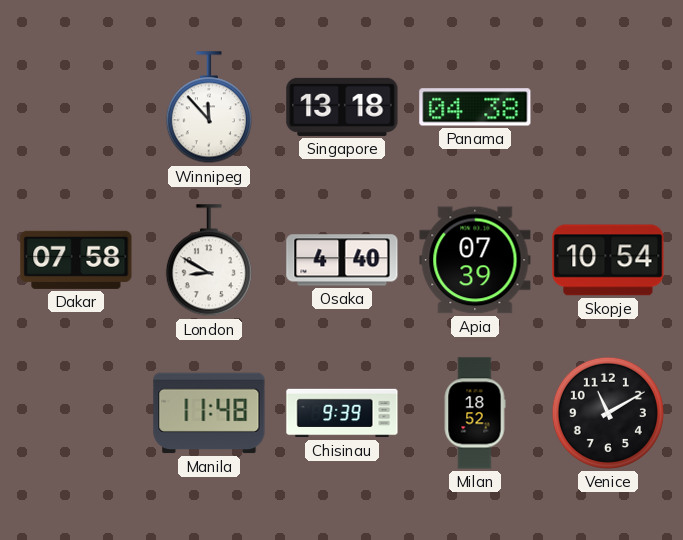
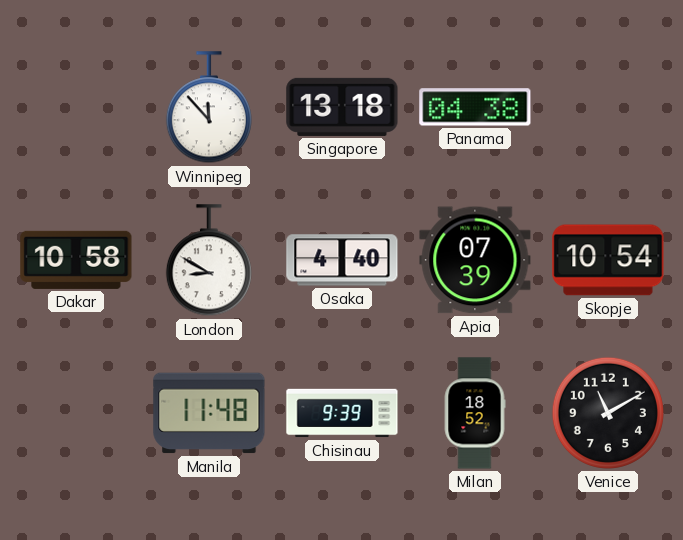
Dakar: 07:58 -> 10:58 (76, 260)
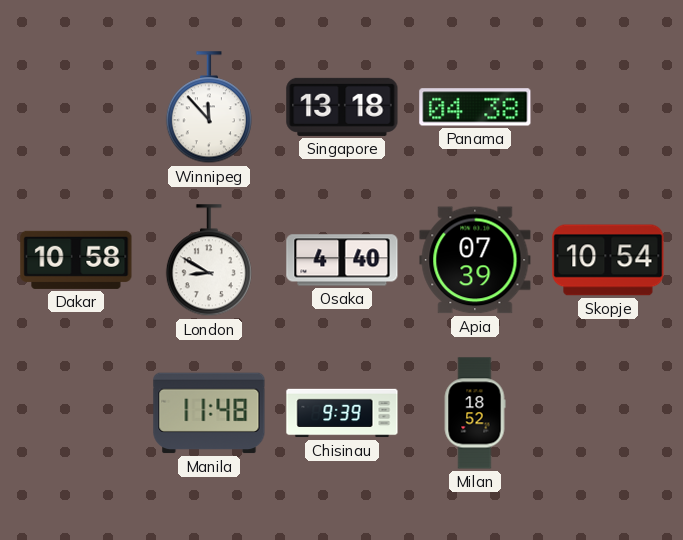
Venice: 11:10 -> none (608, 413)
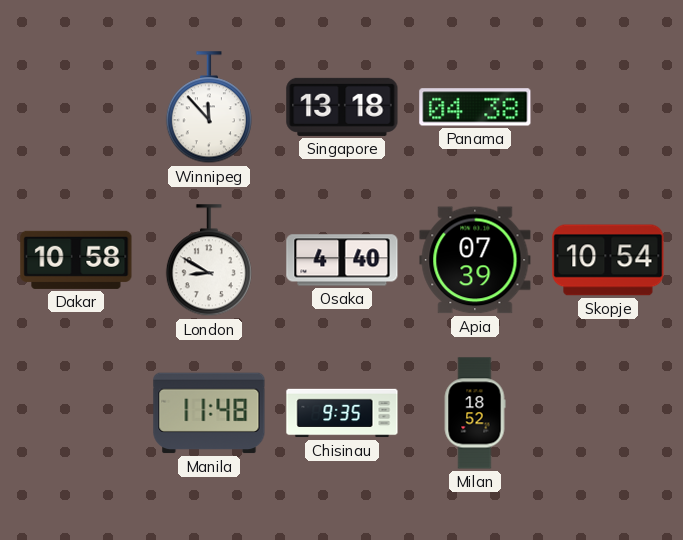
Chisinau: 9:39 -> 9:35 (342, 413)
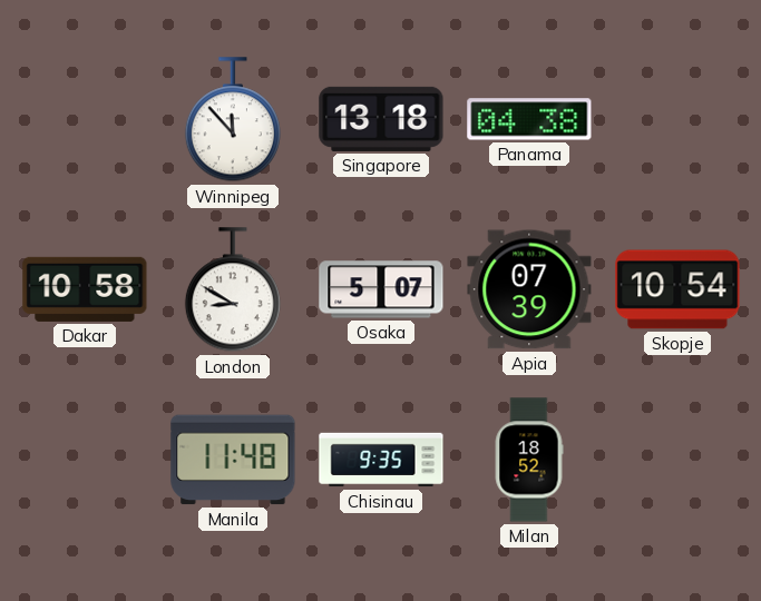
Osaka: 4:40 -> 5:07 (381, 289)
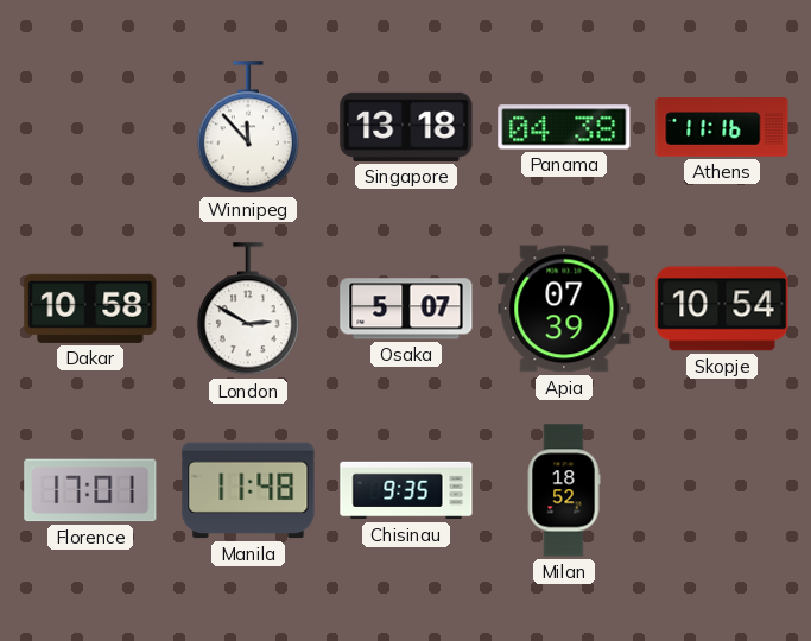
Athens: none -> 11:16 (722, 127)
London: 8:50 -> 2:50 (248, 310)
Florence: none -> 17:01 (90, 490)
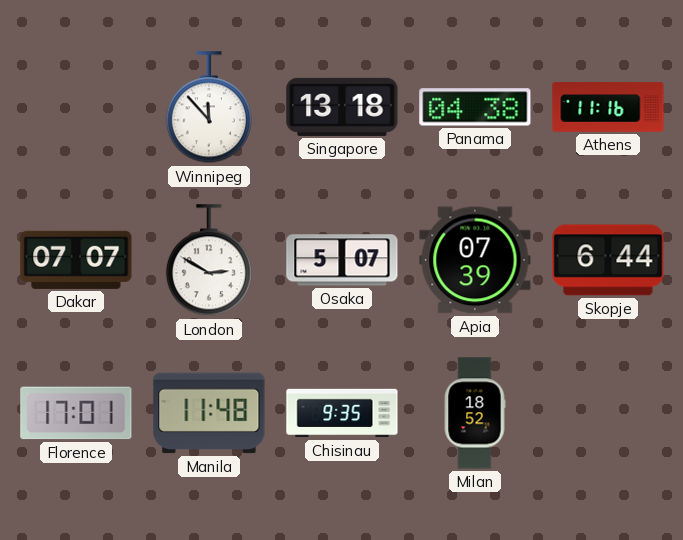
Dakar: 10:58 -> 07:07 (76, 260)
Skopje: 10:54 -> 6:44 (608, 260)
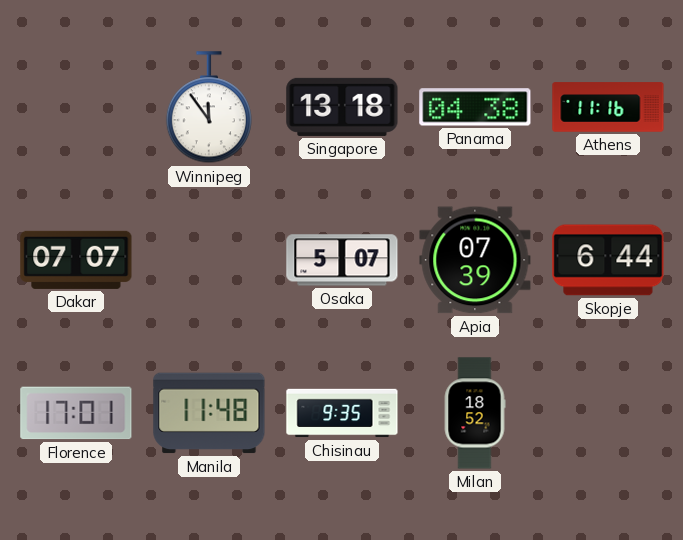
Winnipeg: 11:53 -> 11:54 (209, 108)
London: 2:50 -> none (209, 261)
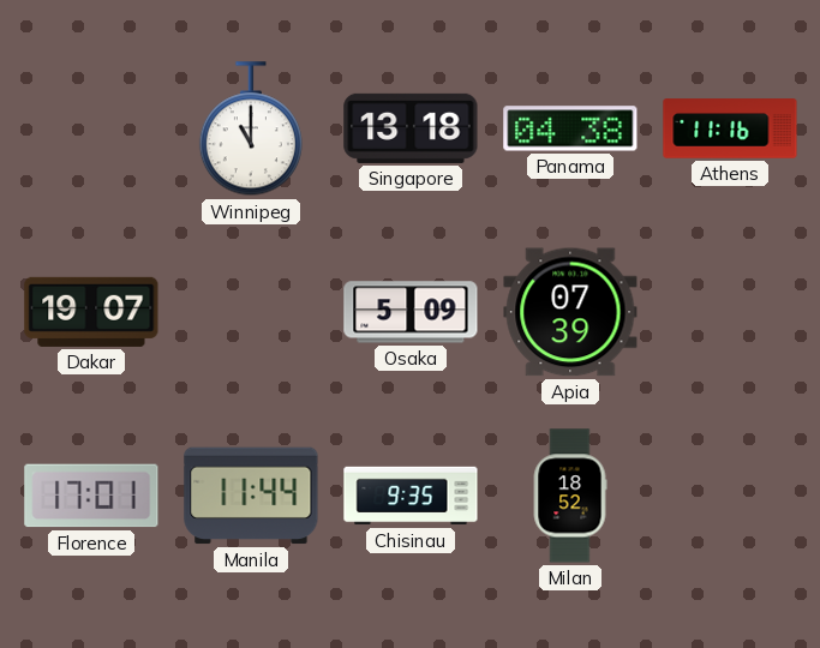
Winnipeg: 11:54 -> 11:00 (251, 130)
Dakar: 07:07 -> 19:07 (91, 312)
Osaka: 5:07 -> 5:09 (411, 312)
Skopje: 6:44 -> none (608, 260)
Manila: 11:48 -> 11:44 (251, 496)
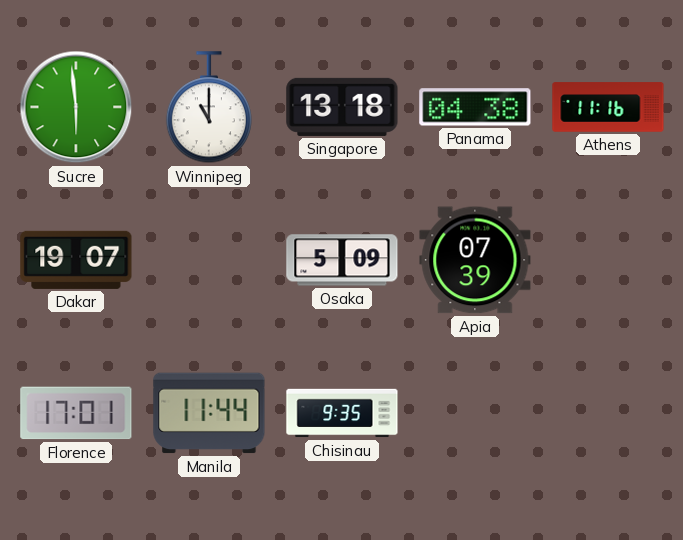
Sucre: none -> 5:59 (76, 107)
Milan: 18:52 -> none (570, 496)
